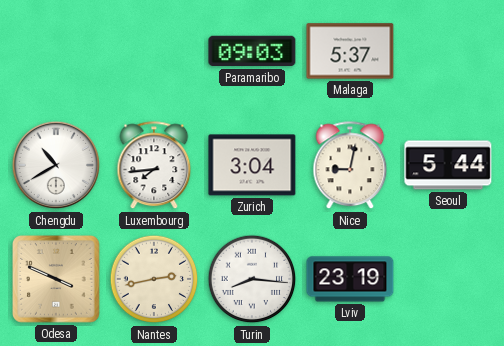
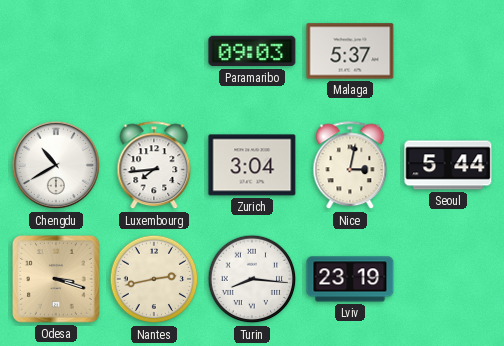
Nice: 9:02 -> 3:02 (350, 166)
Odesa: 3:49 -> 3:18 (57, 280)
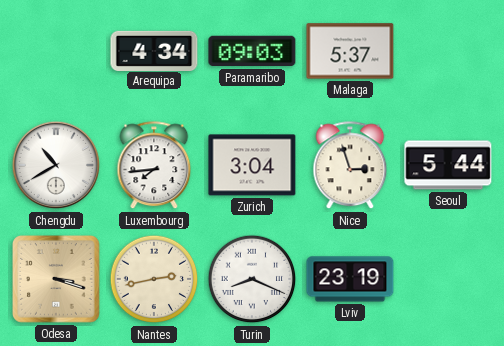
Arequipa: none -> 4:34 (154, 50)
Nice: 3:02 -> 2:57 (350, 166)
Turin: 8:16 -> 8:19 (252, 279)
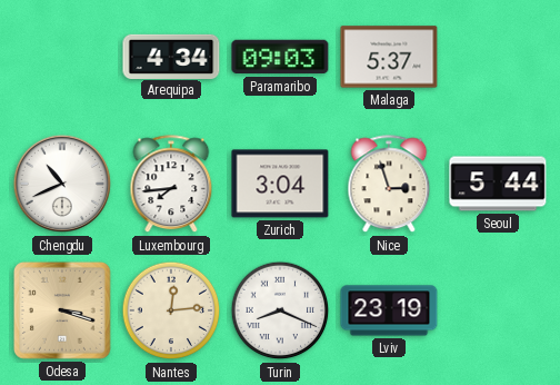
Chengdu: 10:40 -> 10:41 (62, 184)
Nantes: 2:43 -> 12:14 (171, 310)
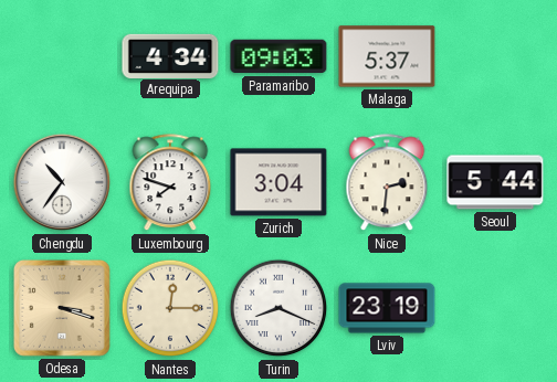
Chengdu: 10:41 -> 10:36 (62, 182)
Luxembourg: 7:44 -> 7:48 (170, 183)
Nice: 2:57 -> 2:31 (387, 183)
Nantes: 12:14 -> 12:15 (170, 308)
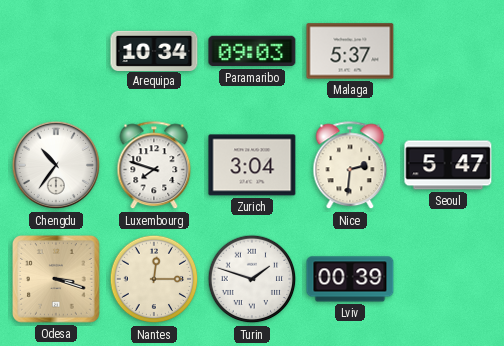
Arequipa: 4:34 -> 10:34 (154, 50)
Seoul: 5:44 -> 5:47 (448, 165)
Turin: 8:19 -> 1:48 (252, 279)
Lviv: 23:19 -> 00:39 (350, 279)
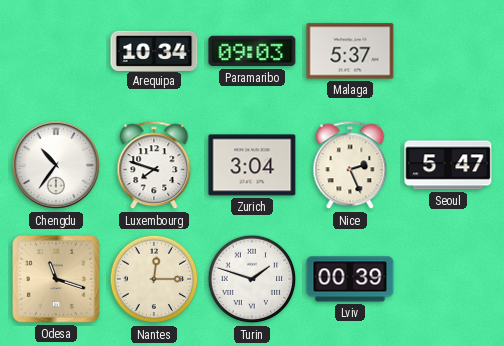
Nice: 2:31 -> 2:26 (350, 166)
Odesa: 3:18 -> 11:18 (57, 280)
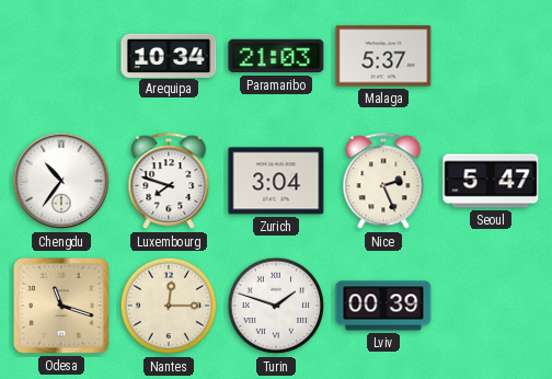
Paramaribo: 09:03 -> 21:03 (276, 56)
